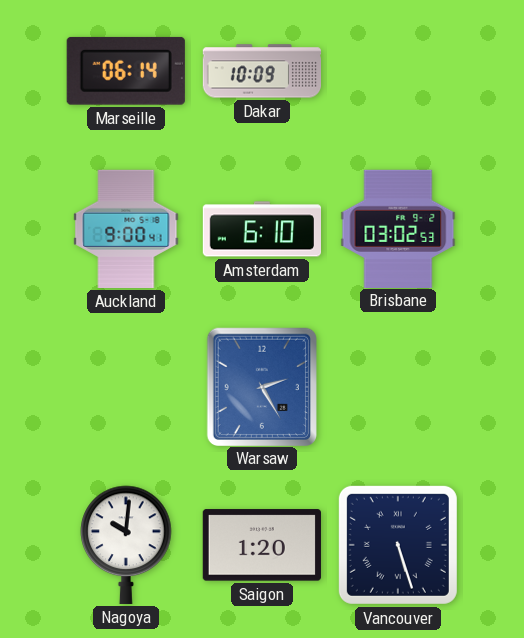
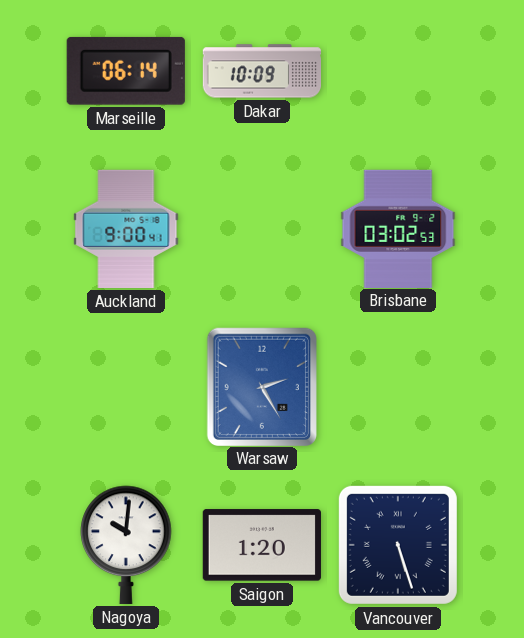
Amsterdam: 6:10 -> none (261, 229)
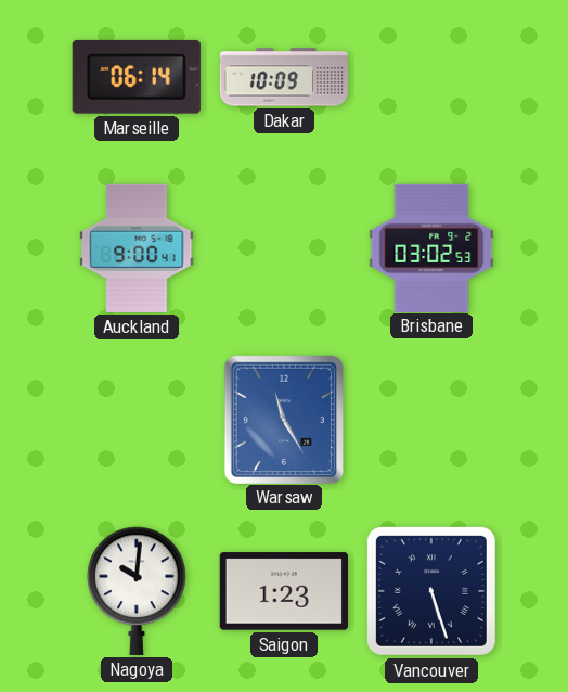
Warsaw: 2:25 -> 11:25 (284, 419)
Saigon: 1:20 -> 1:23 (284, 591)
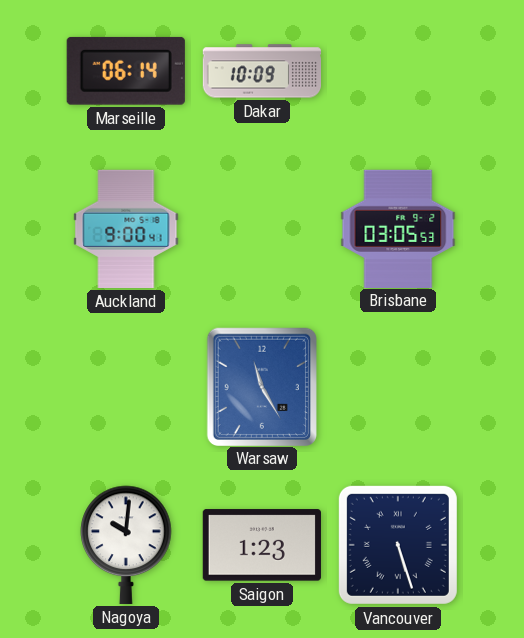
Brisbane: 03:02 -> 03:05 (398, 228)
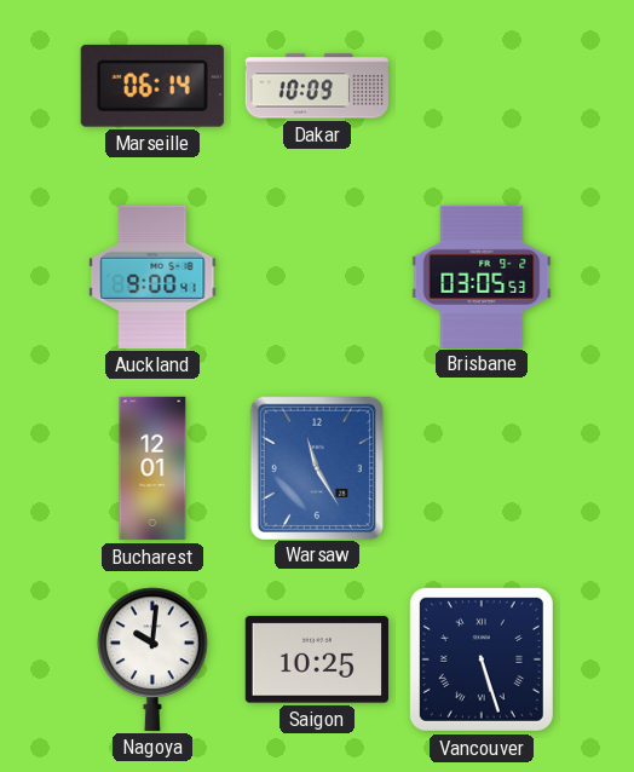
Bucharest: none -> 12:01 (152, 468)
Saigon: 1:23 -> 10:25 (317, 659)
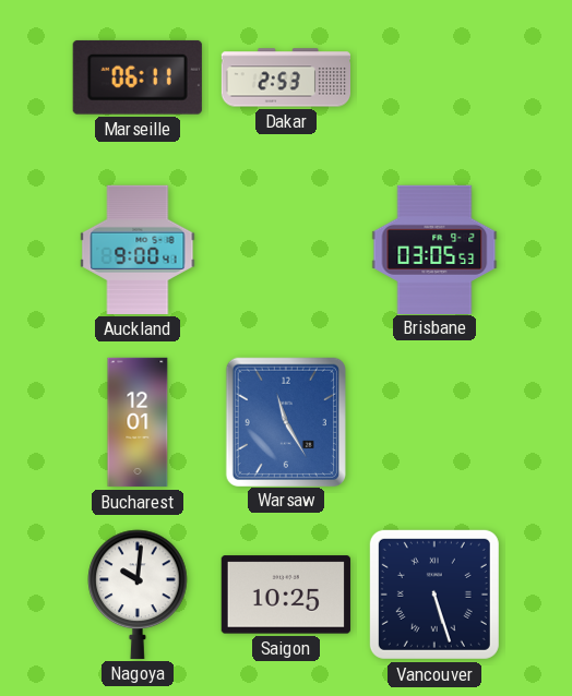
Marseille: 06:14 -> 06:11 (138, 77)
Dakar: 10:09 -> 2:53 (285, 77)
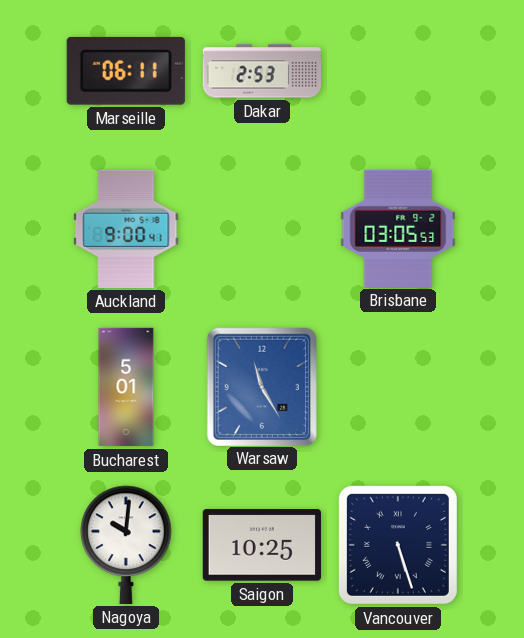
Bucharest: 12:01 -> 5:01 (126, 387)
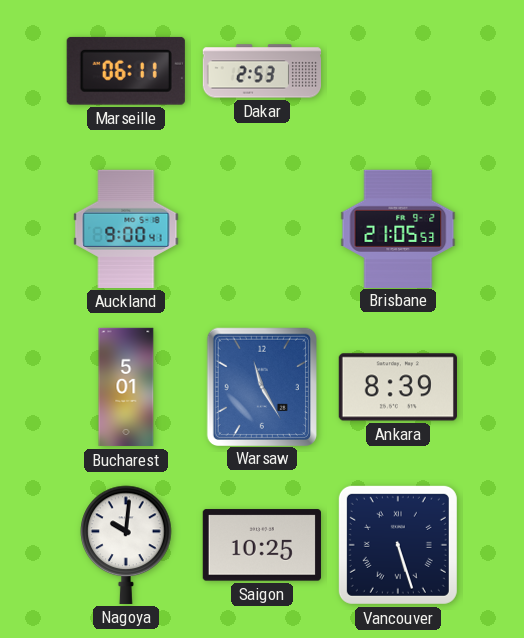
Brisbane: 03:05 -> 21:05 (398, 228)
Ankara: none -> 8:39 (398, 387)
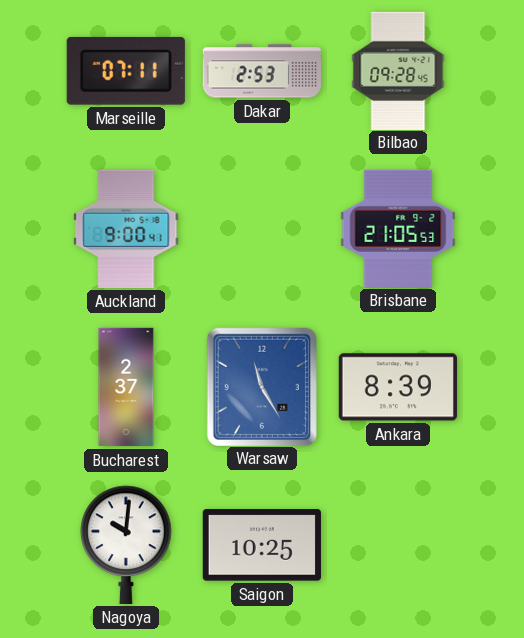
Marseille: 06:11 -> 07:11 (126, 71)
Bilbao: none -> 09:28 (398, 70)
Bucharest: 5:01 -> 2:37 (126, 387)
Vancouver: 5:27 -> none (398, 545)
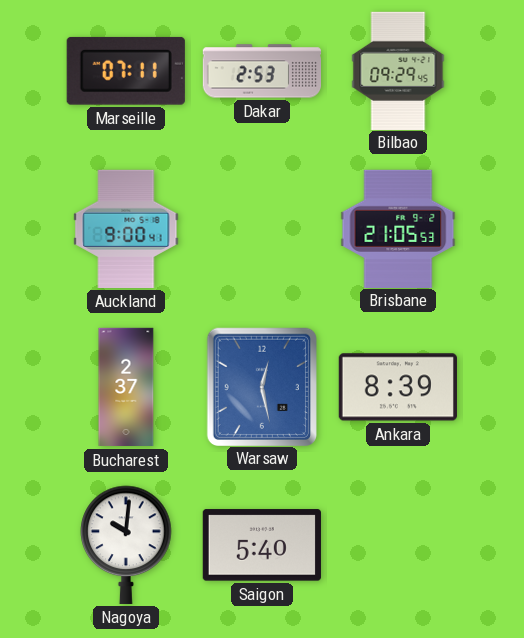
Bilbao: 09:28 -> 09:29 (398, 70)
Warsaw: 11:25 -> 12:28 (262, 386)
Saigon: 10:25 -> 5:40 (262, 545)
